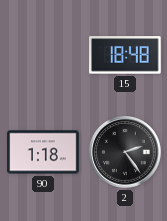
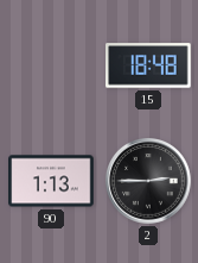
90: 1:18 -> 1:13 (51, 181)
2: 2:24 -> 2:45 (149, 182)
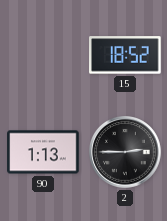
15: 18:48 -> 18:52 (126, 55)
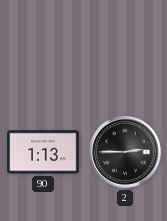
15: 18:52 -> none (126, 55)
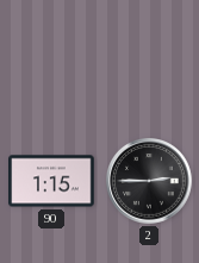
90: 1:13 -> 1:15 (51, 181)
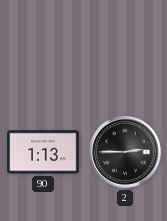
90: 1:15 -> 1:13 (43, 152)
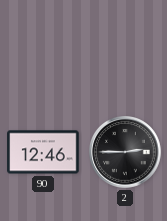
90: 1:13 -> 12:46 (43, 152)
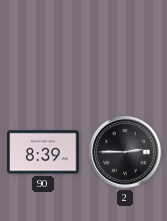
90: 12:46 -> 8:39 (43, 152)
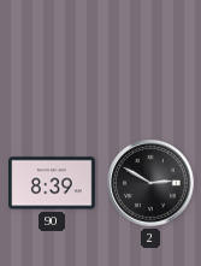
2: 2:45 -> 2:50 (152, 184)
